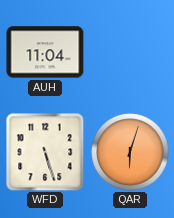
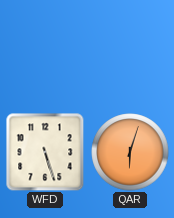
AUH: 11:04 -> none (45, 52)
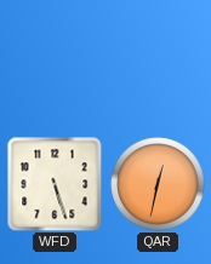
QAR: 6:03 -> 12:32 (158, 184)
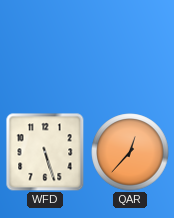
QAR: 12:32 -> 12:37 (130, 152)
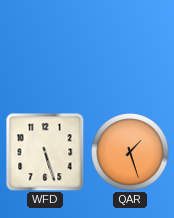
QAR: 12:37 -> 1:27 (130, 152)
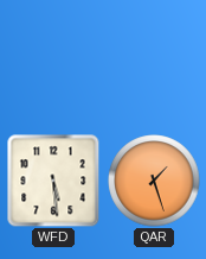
WFD: 5:27 -> 5:29 (53, 181)
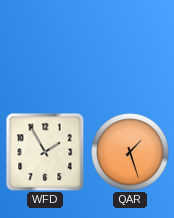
WFD: 5:29 -> 1:55 (45, 152)
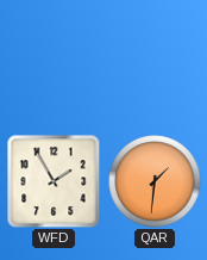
QAR: 1:27 -> 1:31 (155, 181)
